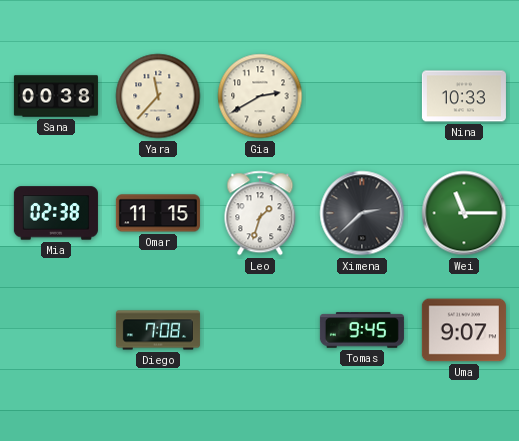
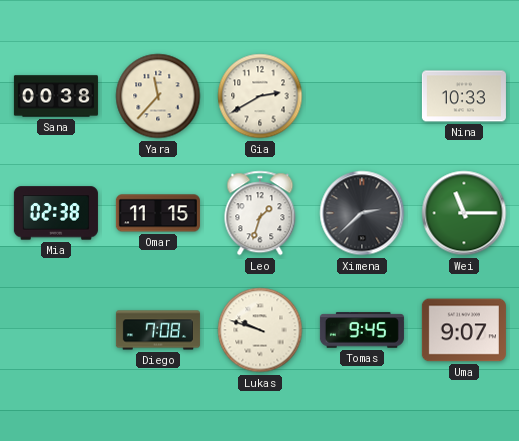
Lukas: none -> 9:48 (260, 330)
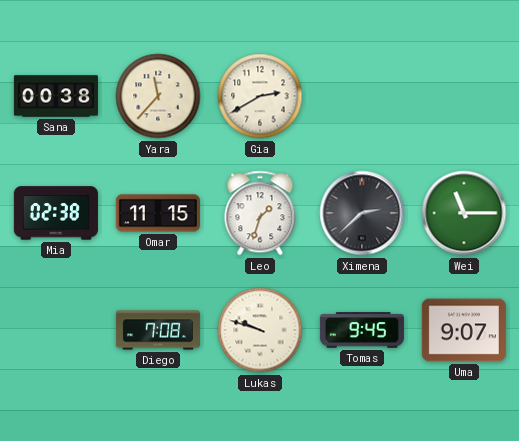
Nina: 10:33 -> none (464, 96)
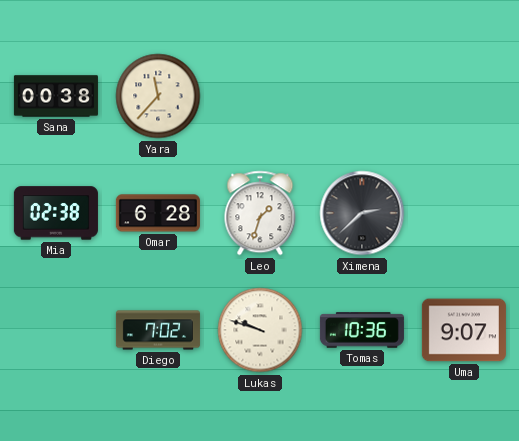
Gia: 2:40 -> none (260, 96)
Omar: 11:15 -> 6:28 (158, 213)
Wei: 11:15 -> none (464, 213)
Diego: 7:08 -> 7:02 (158, 330)
Tomas: 9:45 -> 10:36 (362, 330)
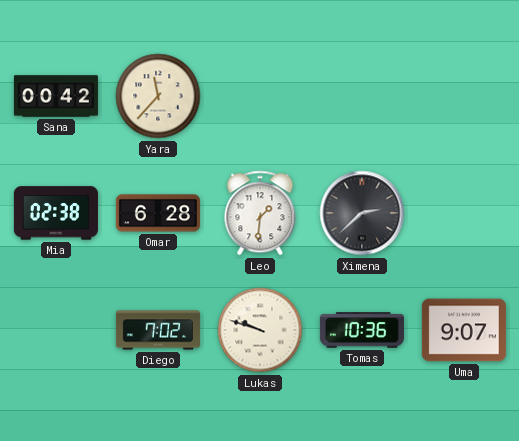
Sana: 00:38 -> 00:42 (56, 96)
Leo: 1:33 -> 1:31 (260, 213)
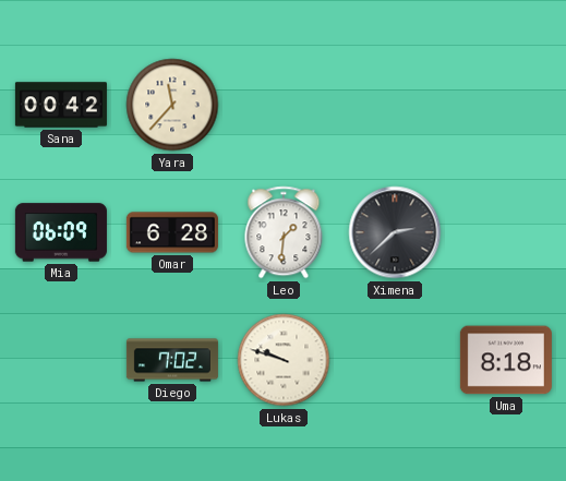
Mia: 02:38 -> 06:09 (61, 232)
Tomas: 10:36 -> none (362, 330)
Uma: 9:07 -> 8:18 (506, 360)
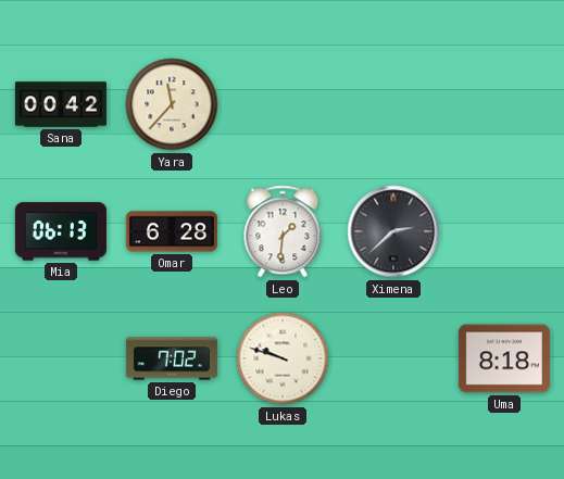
Mia: 06:09 -> 06:13 (61, 231)
